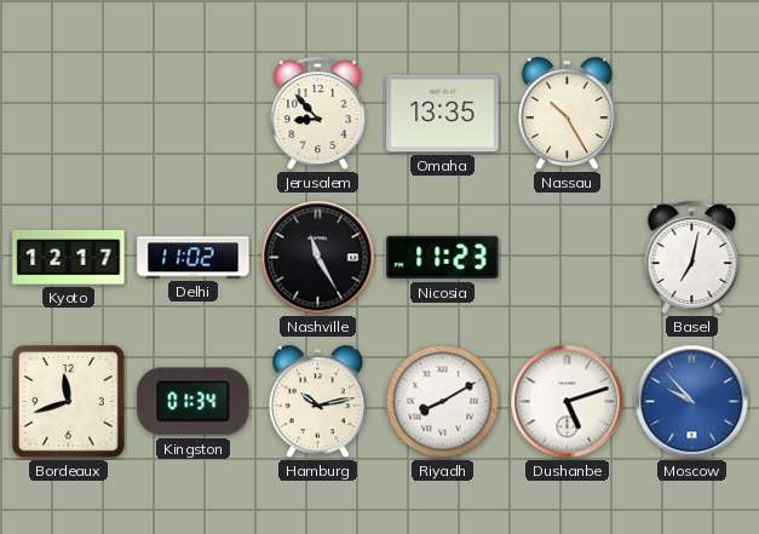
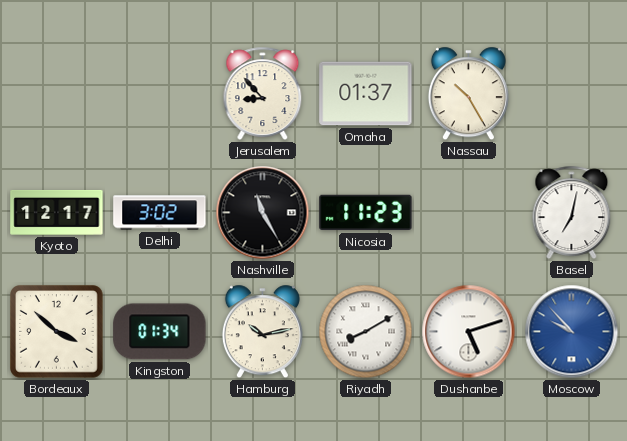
Omaha: 13:35 -> 01:37 (366, 94)
Delhi: 11:02 -> 3:02 (160, 213)
Bordeaux: 11:42 -> 3:52 (57, 332)
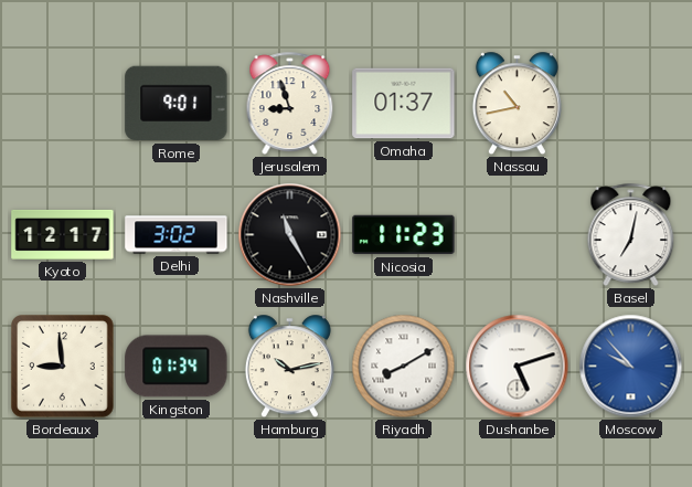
Rome: none -> 9:01 (177, 104)
Jerusalem: 8:53 -> 8:57 (290, 103)
Nassau: 10:25 -> 10:43 (517, 104)
Bordeaux: 3:52 -> 8:59 (63, 367)
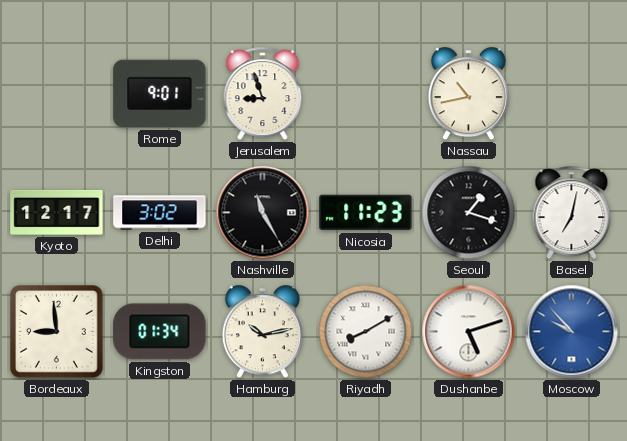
Omaha: 01:37 -> none (404, 104)
Seoul: none -> 1:18 (469, 213)
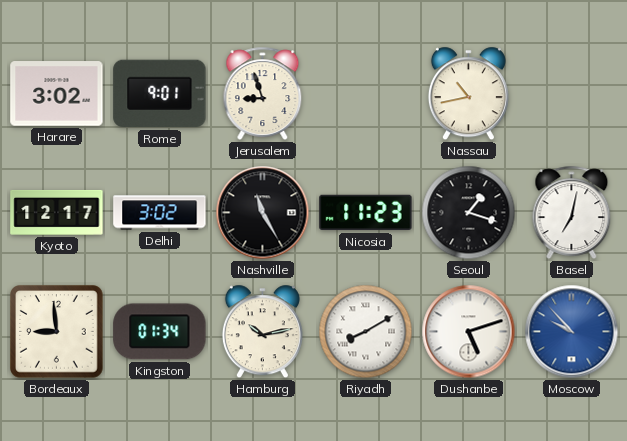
Harare: none -> 3:02 (57, 94)
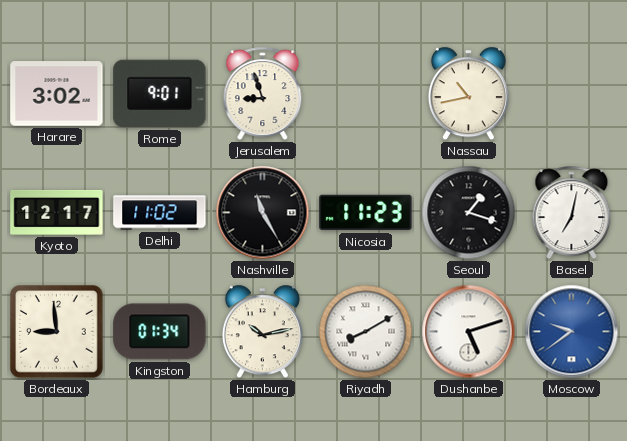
Delhi: 3:02 -> 11:02 (160, 213)
Moscow: 9:53 -> 9:39 (572, 332)
